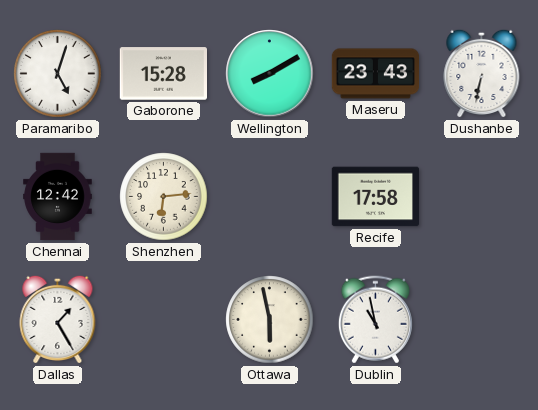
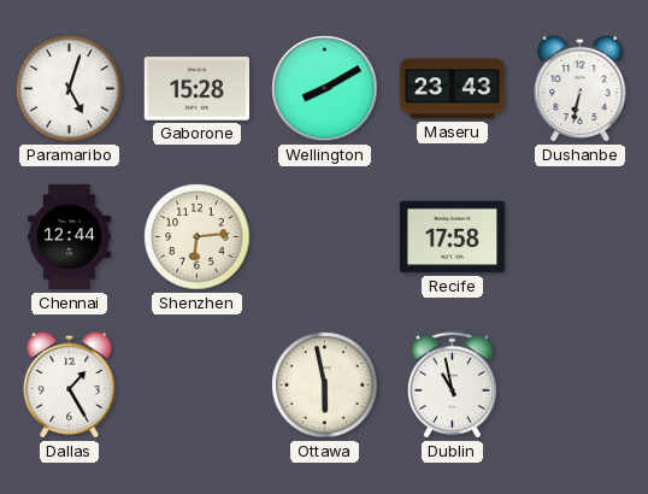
Chennai: 12:42 -> 12:44 (70, 237)
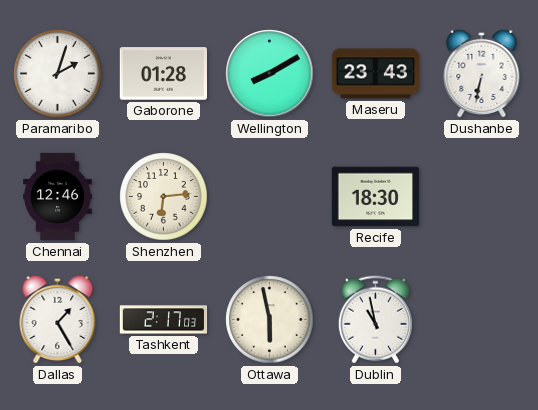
Paramaribo: 5:03 -> 2:03 (58, 74)
Gaborone: 15:28 -> 01:28 (163, 74)
Chennai: 12:44 -> 12:46 (58, 197)
Recife: 17:58 -> 18:30 (376, 197)
Tashkent: none -> 2:17 (164, 320)
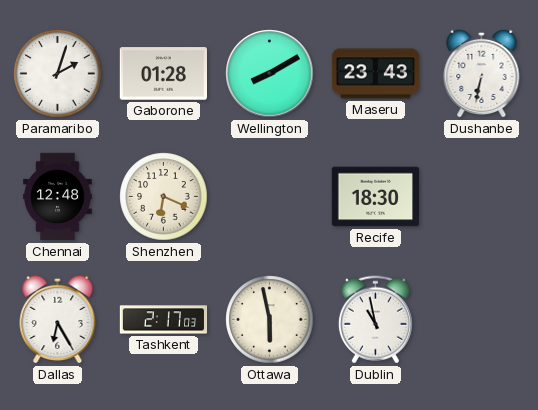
Chennai: 12:46 -> 12:48 (58, 197)
Shenzhen: 6:14 -> 6:19 (164, 197)
Dallas: 1:25 -> 6:25 (58, 319)
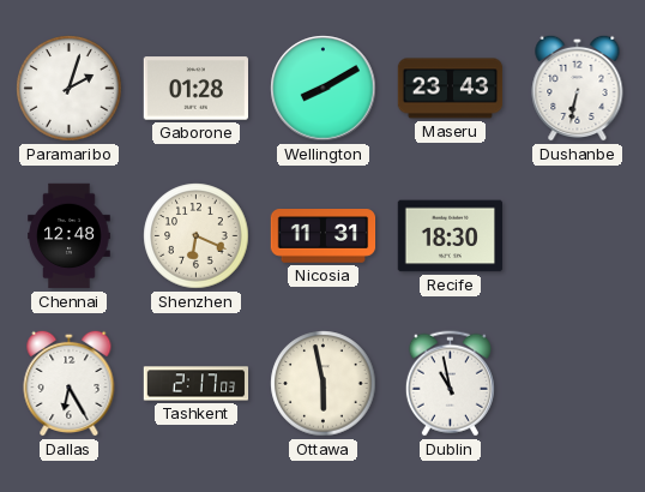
Nicosia: none -> 11:31 (324, 236)
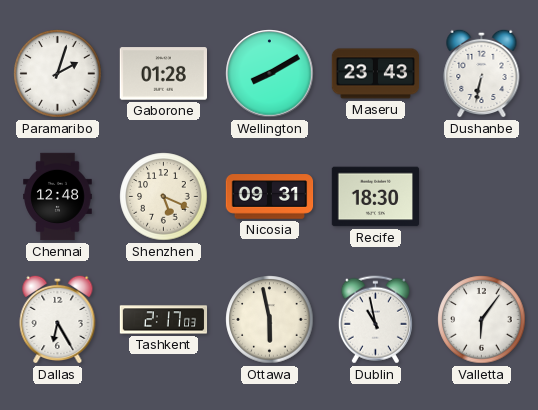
Shenzhen: 6:19 -> 5:19 (164, 197)
Nicosia: 11:31 -> 09:31 (270, 197)
Valletta: none -> 6:06 (482, 320)
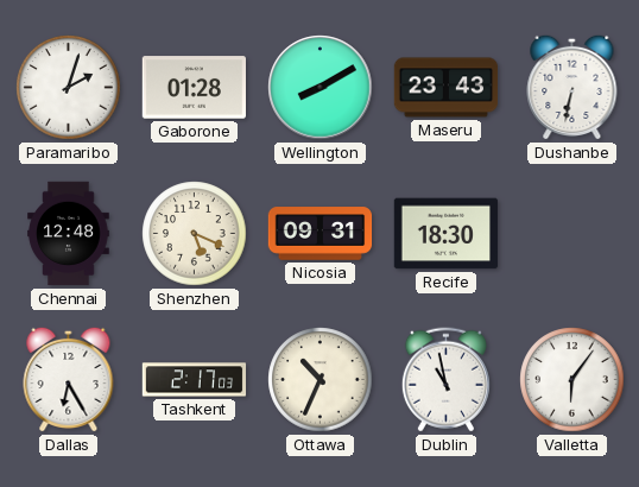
Ottawa: 5:58 -> 10:34 (321, 380)
